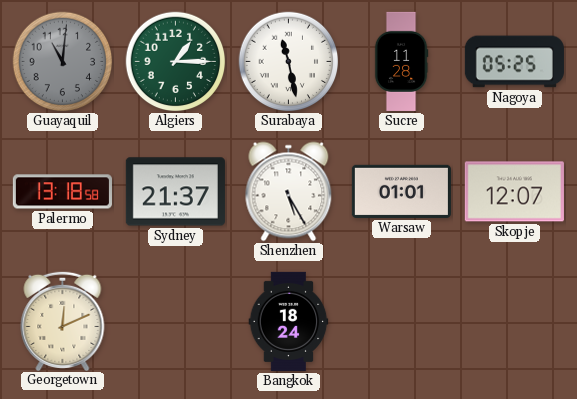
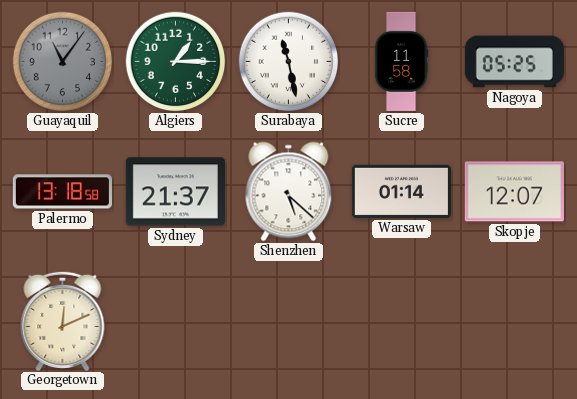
Guayaquil: 11:01 -> 11:06 (63, 62)
Sucre: 11:28 -> 11:58 (401, 61)
Shenzhen: 5:25 -> 5:22 (289, 192)
Warsaw: 01:01 -> 01:14 (401, 191)
Bangkok: 18:24 -> none (289, 321)
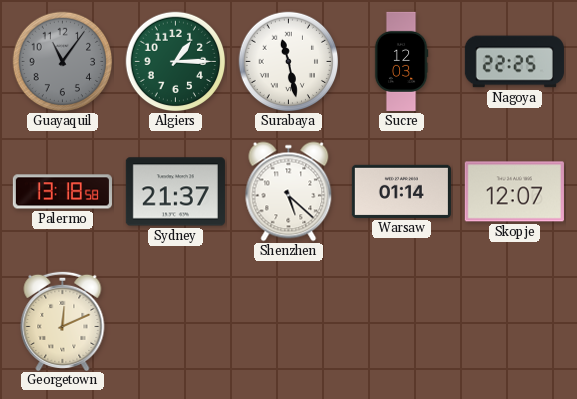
Sucre: 11:58 -> 12:03 (401, 61)
Nagoya: 05:25 -> 22:25 (514, 62)
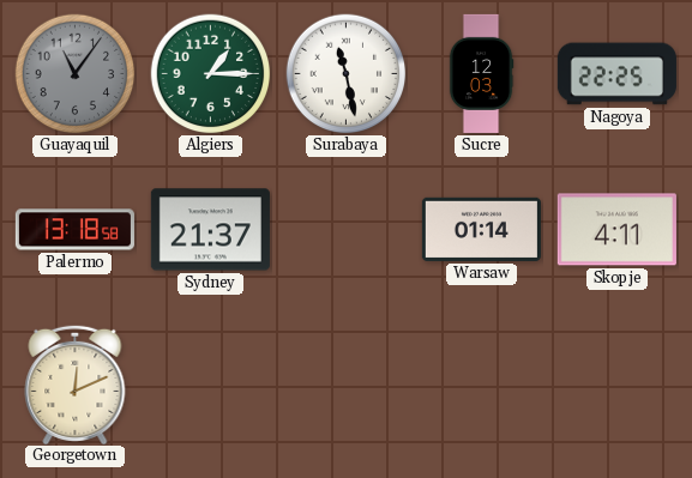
Shenzhen: 5:22 -> none (289, 192)
Skopje: 12:07 -> 4:11 (616, 230)
